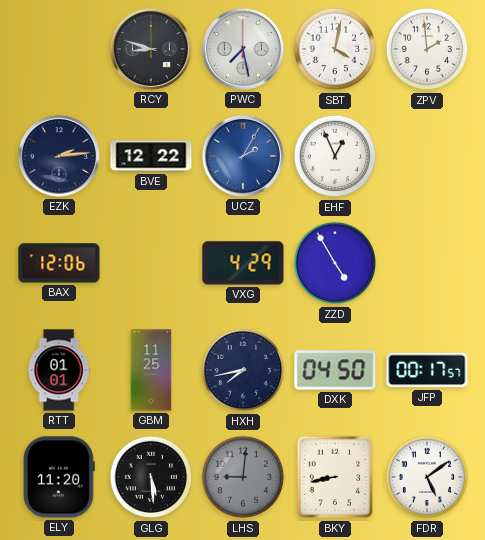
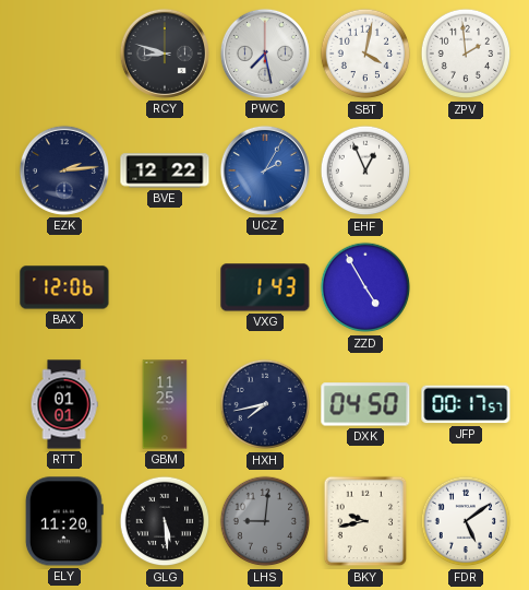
VXG: 4:29 -> 1:43 (265, 287)
BKY: 8:43 -> 9:43 (365, 521)
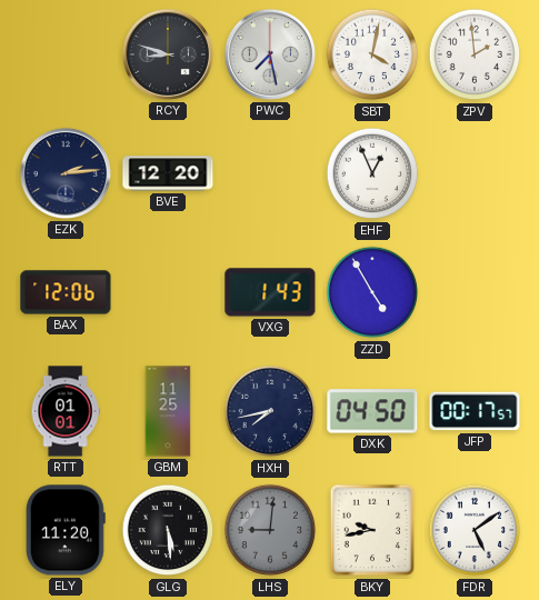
BVE: 12:22 -> 12:20 (168, 173)
UCZ: 2:05 -> none (265, 170)
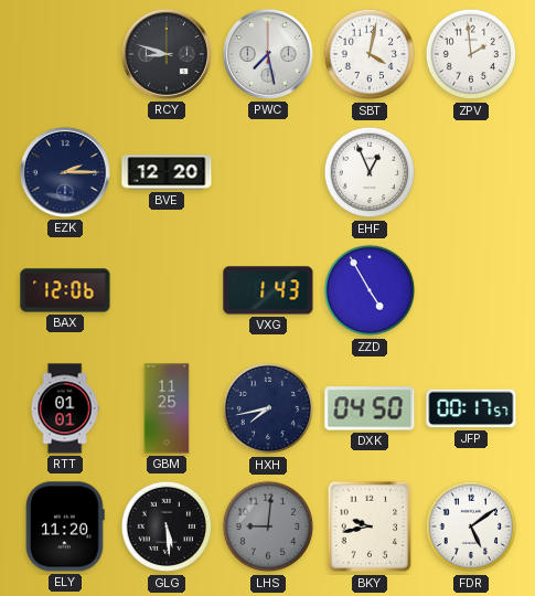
EZK: 2:14 -> 2:15 (65, 172)
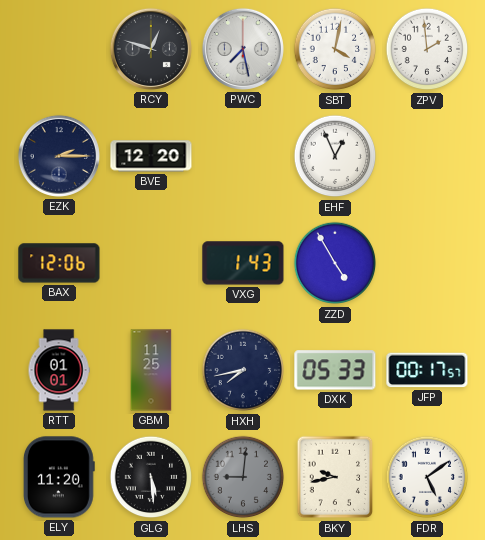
RCY: 8:48 -> 12:48 (151, 49)
DXK: 04:50 -> 05:33 (335, 370)
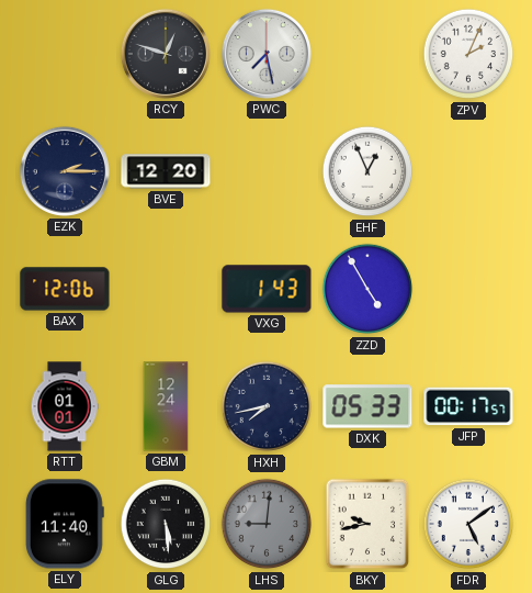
SBT: 4:02 -> none (335, 49)
ZPV: 1:59 -> 2:04 (468, 54)
GBM: 11:25 -> 12:24 (166, 406)
ELY: 11:20 -> 11:40 (65, 524)
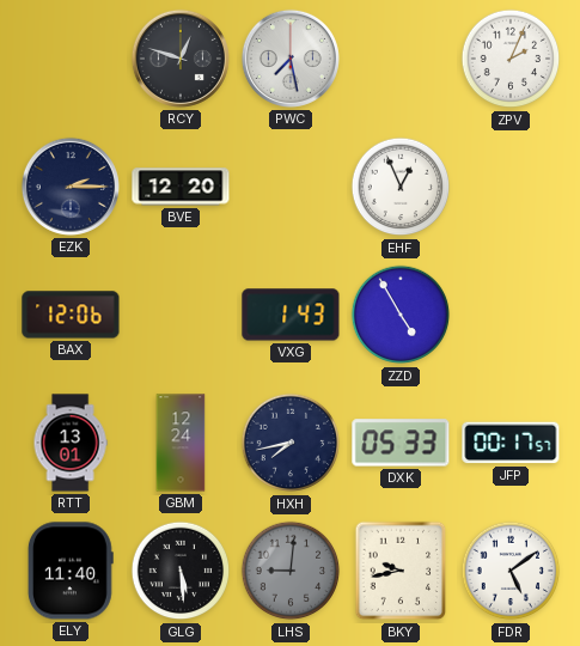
RTT: 01:01 -> 13:01 (71, 443)
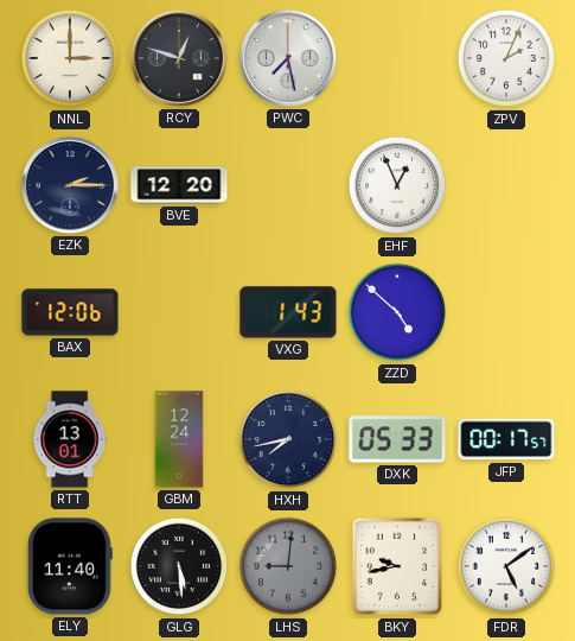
NNL: none -> 3:00 (70, 58)
ZZD: 4:55 -> 4:52 (397, 312)
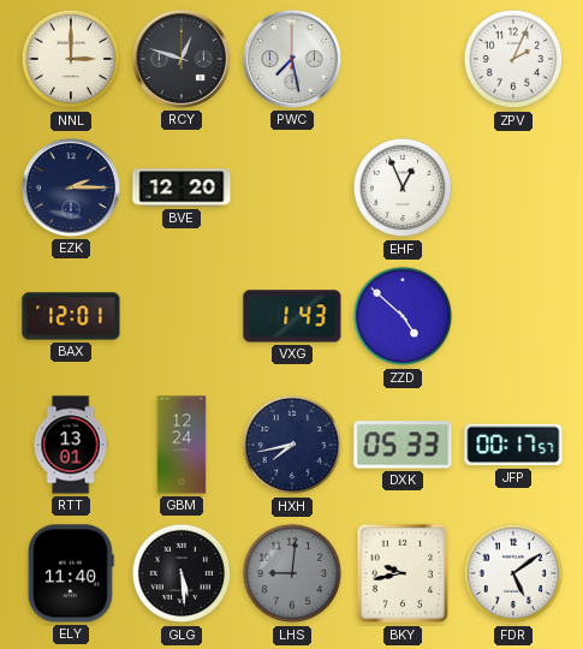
BAX: 12:06 -> 12:01 (71, 316)
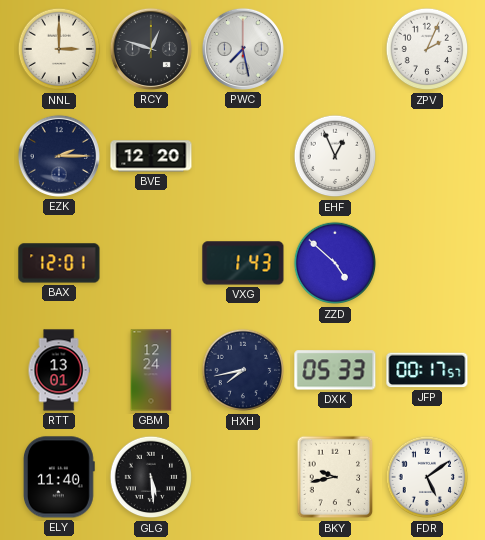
LHS: 9:01 -> none (292, 573)
